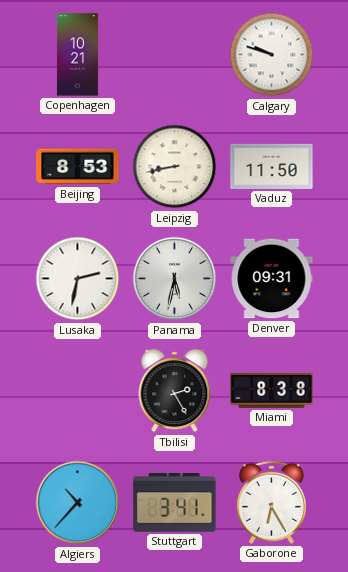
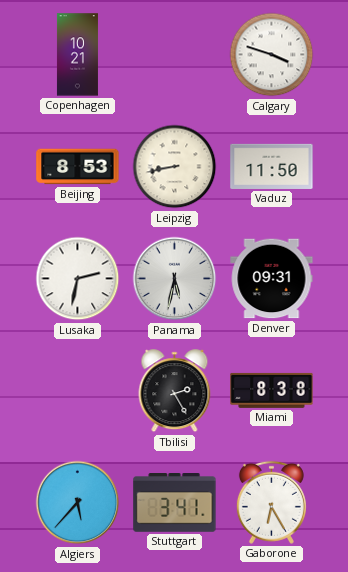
Calgary: 9:48 -> 3:48 (272, 55)
Algiers: 10:37 -> 5:37 (78, 503)
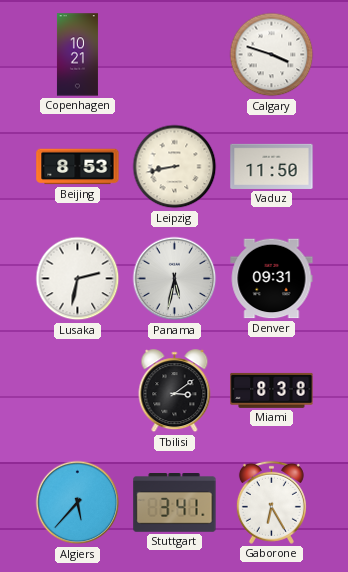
Tbilisi: 2:25 -> 3:09 (175, 391)
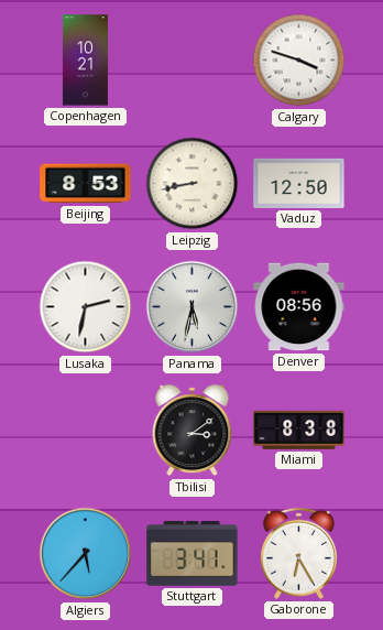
Vaduz: 11:50 -> 12:50 (299, 183)
Denver: 09:31 -> 08:56 (299, 307)
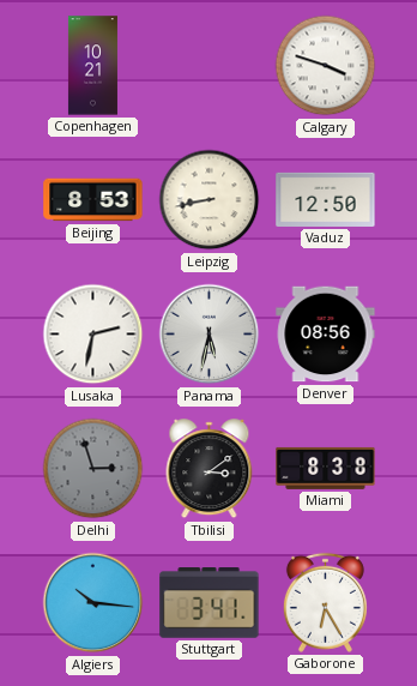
Delhi: none -> 2:57 (93, 469)
Algiers: 5:37 -> 10:16 (93, 603)
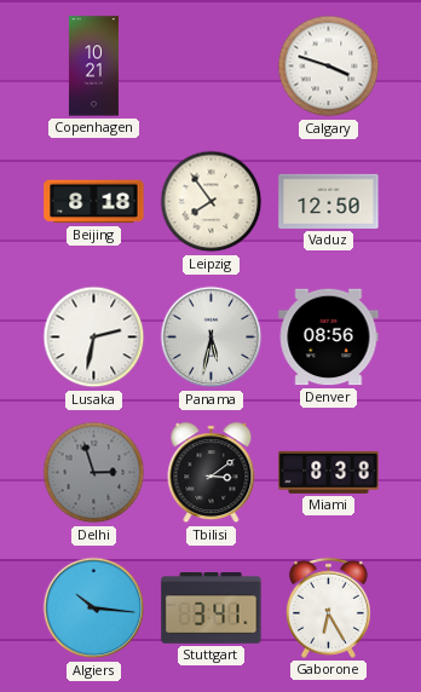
Beijing: 8:53 -> 8:18 (94, 202)
Leipzig: 8:43 -> 7:54 (212, 202)
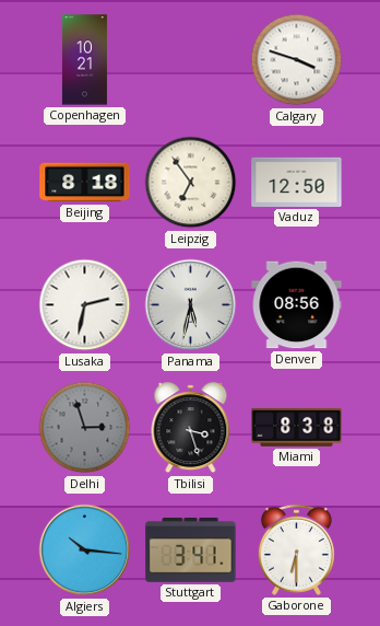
Leipzig: 7:54 -> 6:54 (191, 183)
Tbilisi: 3:09 -> 3:27 (191, 428)
Gaborone: 6:25 -> 6:30 (296, 549)
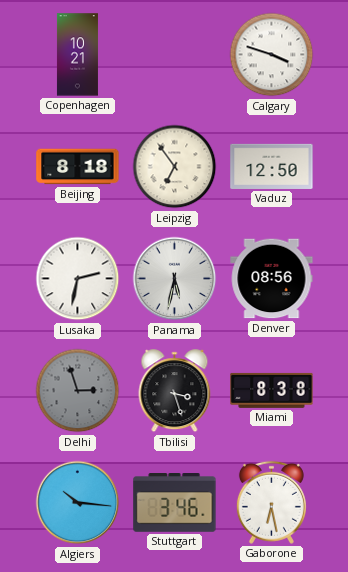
Stuttgart: 3:41 -> 3:46 (175, 503)
Gaborone: 6:30 -> 6:28 (271, 502)
